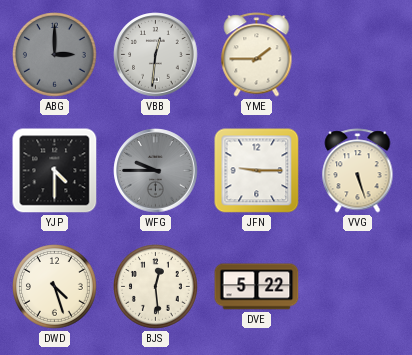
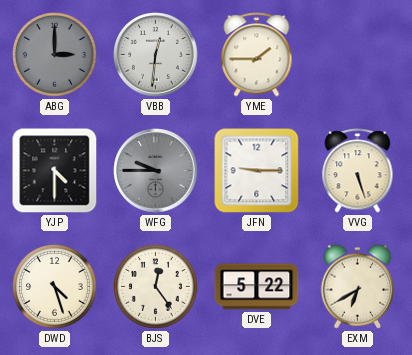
BJS: 12:29 -> 12:24 (156, 287)
EXM: none -> 6:40 (358, 287)
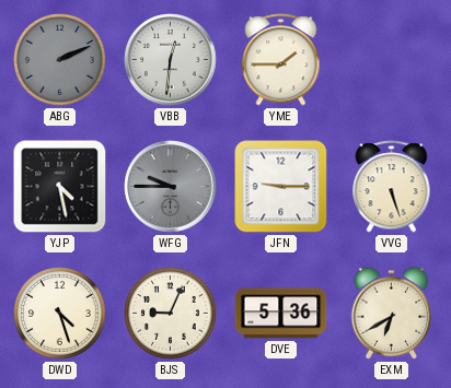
ABG: 3:00 -> 2:11 (60, 60)
YJP: 4:30 -> 4:28 (60, 187)
BJS: 12:24 -> 9:04 (171, 314)
DVE: 5:22 -> 5:36 (281, 314)
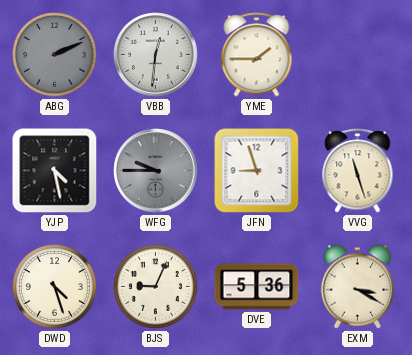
JFN: 9:15 -> 8:57 (257, 171)
VVG: 5:27 -> 11:27 (358, 171)
EXM: 6:40 -> 3:20 (358, 287)
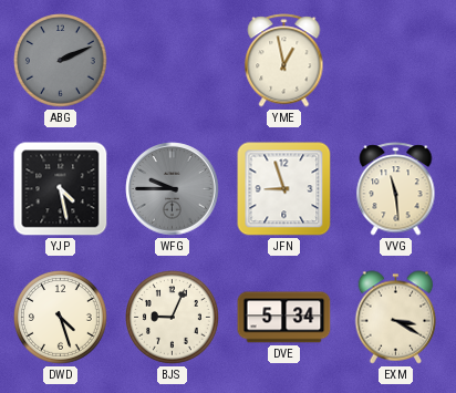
VBB: 12:31 -> none (156, 55)
YME: 1:45 -> 12:58 (284, 61)
VVG: 11:27 -> 11:29 (396, 189)
DVE: 5:36 -> 5:34 (284, 318)
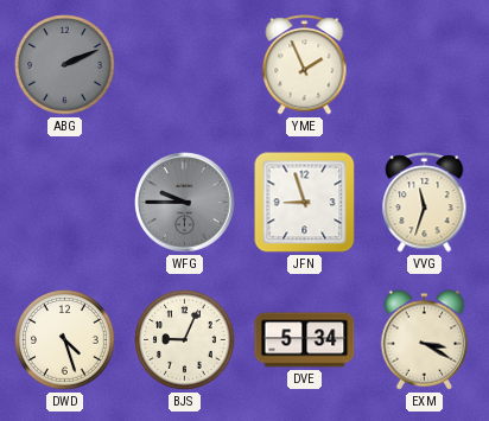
YME: 12:58 -> 1:56 (305, 65)
YJP: 4:28 -> none (61, 189)
VVG: 11:29 -> 11:33 (425, 203)
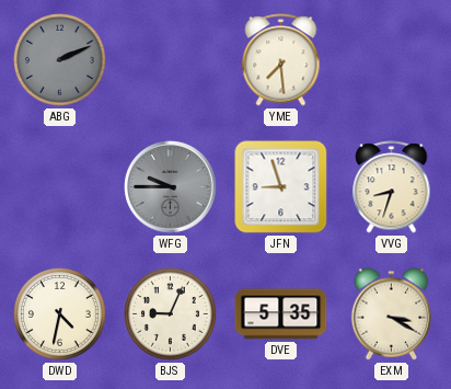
YME: 1:56 -> 7:29 (281, 60)
VVG: 11:33 -> 8:33 (392, 187)
DWD: 4:27 -> 4:32 (60, 314)
DVE: 5:34 -> 5:35 (281, 314)
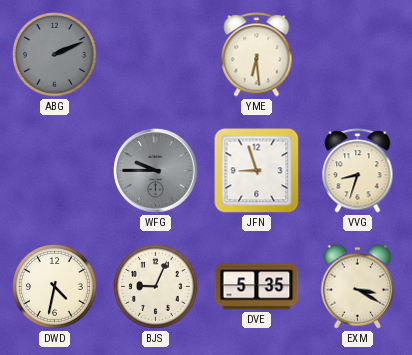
YME: 7:29 -> 6:29 (257, 55)
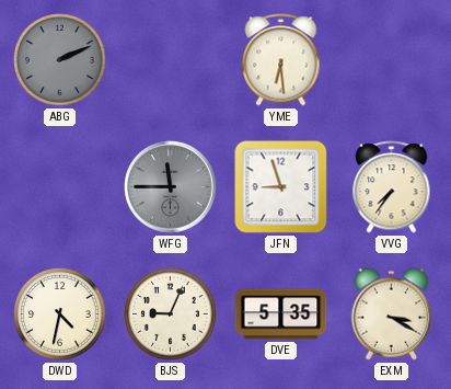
WFG: 9:45 -> 11:45 (171, 187)
VVG: 8:33 -> 7:36 (392, 187)
